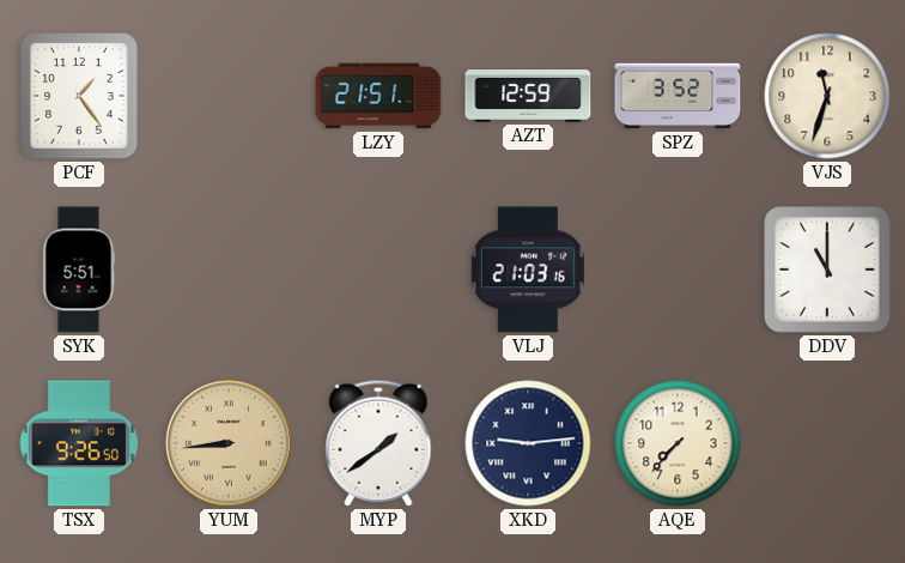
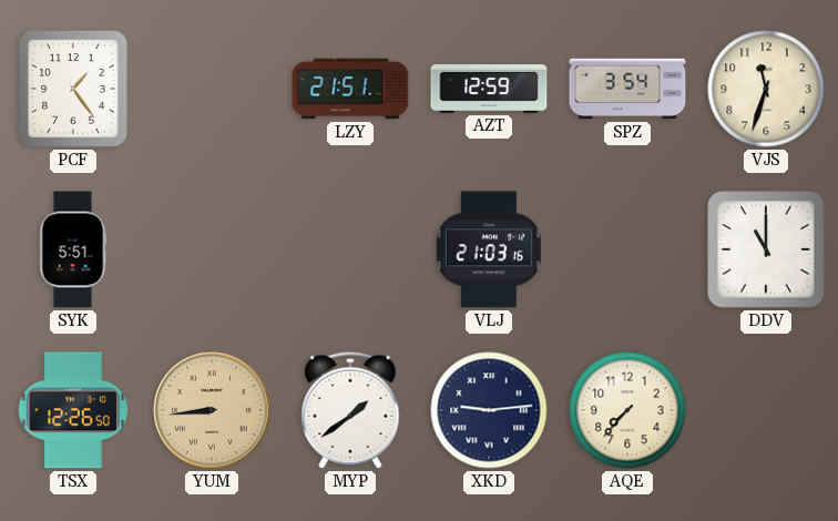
SPZ: 3:52 -> 3:54 (627, 89)
TSX: 9:26 -> 12:26 (72, 410)
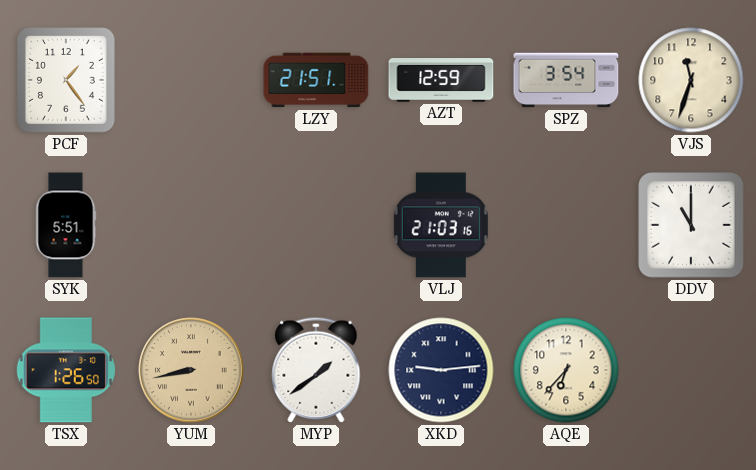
TSX: 12:26 -> 1:26 (65, 370)
YUM: 8:44 -> 8:43 (191, 370)
AQE: 7:37 -> 6:37 (566, 370)
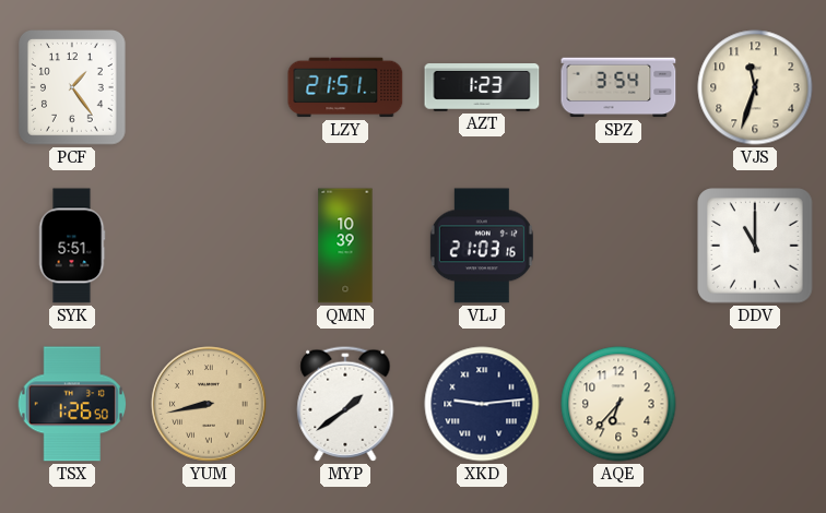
AZT: 12:59 -> 1:23 (482, 88)
QMN: none -> 10:39 (345, 246)
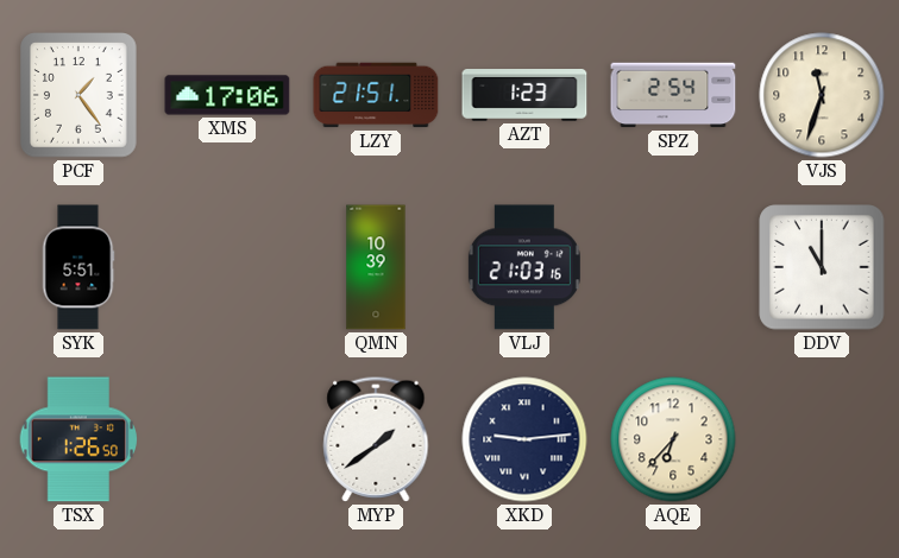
XMS: none -> 17:06 (227, 95)
SPZ: 3:54 -> 2:54 (673, 95)
YUM: 8:43 -> none (209, 404)
